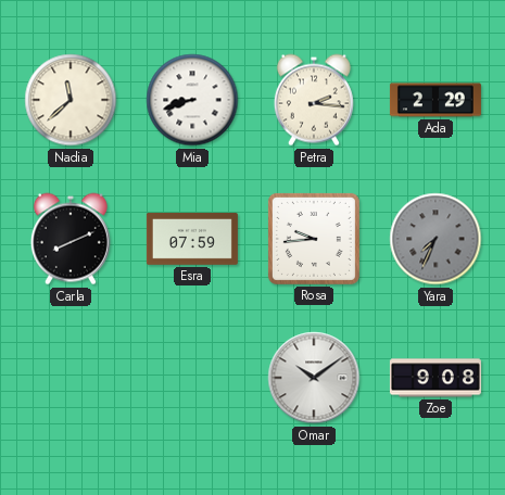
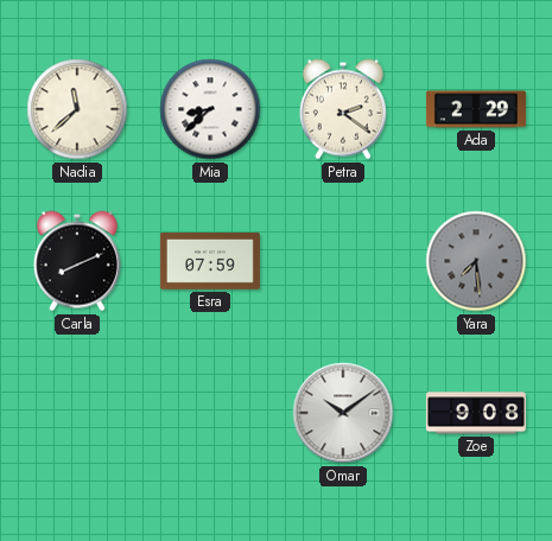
Mia: 8:42 -> 8:38 (210, 109)
Petra: 2:16 -> 2:21 (343, 109)
Rosa: 9:44 -> none (314, 239)
Yara: 7:34 -> 7:29 (476, 261)
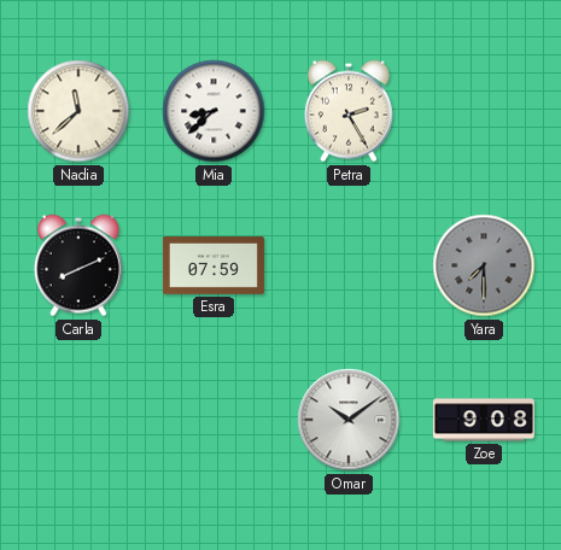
Petra: 2:21 -> 2:25 (349, 111)
Ada: 2:29 -> none (476, 109)
Yara: 7:29 -> 7:30 (484, 265)
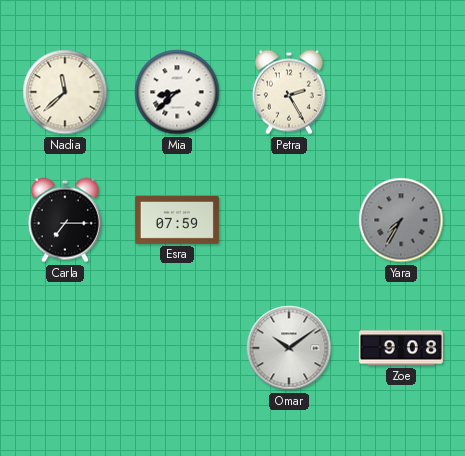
Carla: 8:11 -> 7:15 (65, 220)
Yara: 7:30 -> 7:35 (401, 220)
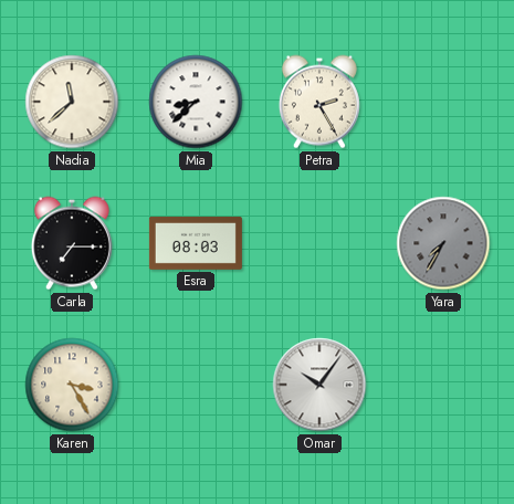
Esra: 07:59 -> 08:03 (196, 243)
Karen: none -> 3:25 (72, 385)
Omar: 10:09 -> 10:06 (319, 385)
Zoe: 9:08 -> none (401, 348)
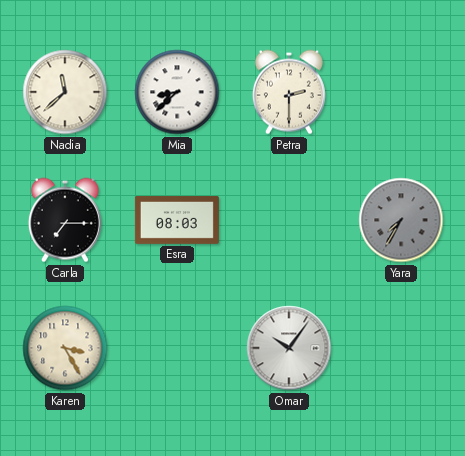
Petra: 2:25 -> 2:30 (289, 92)
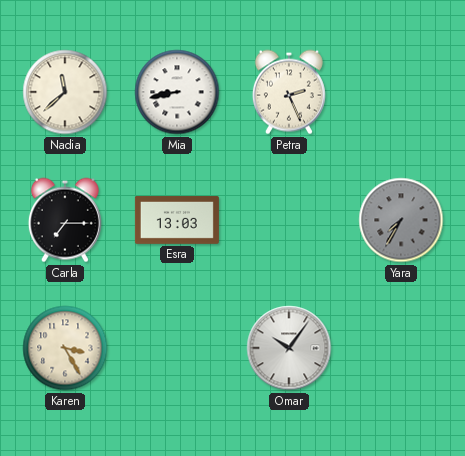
Mia: 8:38 -> 8:43 (177, 92)
Petra: 2:30 -> 2:26 (289, 92)
Esra: 08:03 -> 13:03 (177, 220)
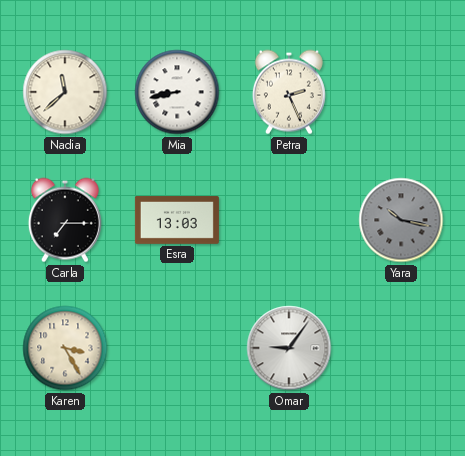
Yara: 7:35 -> 10:17 (401, 220)
Omar: 10:06 -> 9:06 (289, 348)
